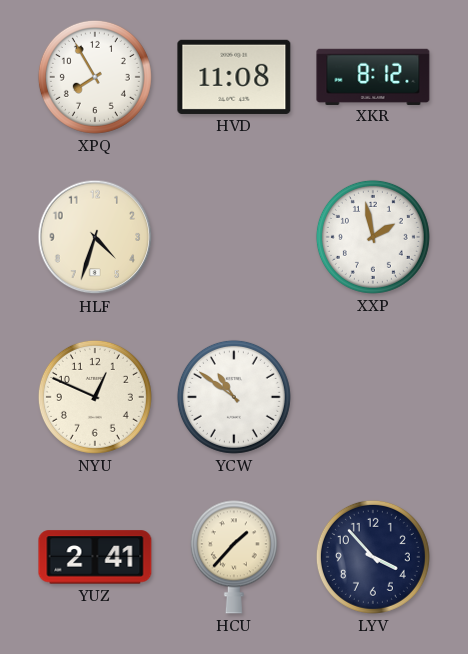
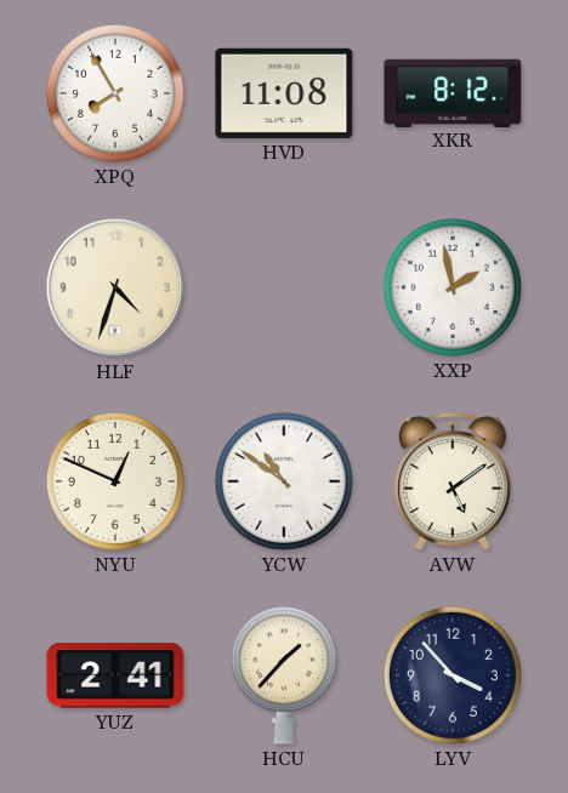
AVW: none -> 5:09 (453, 481)
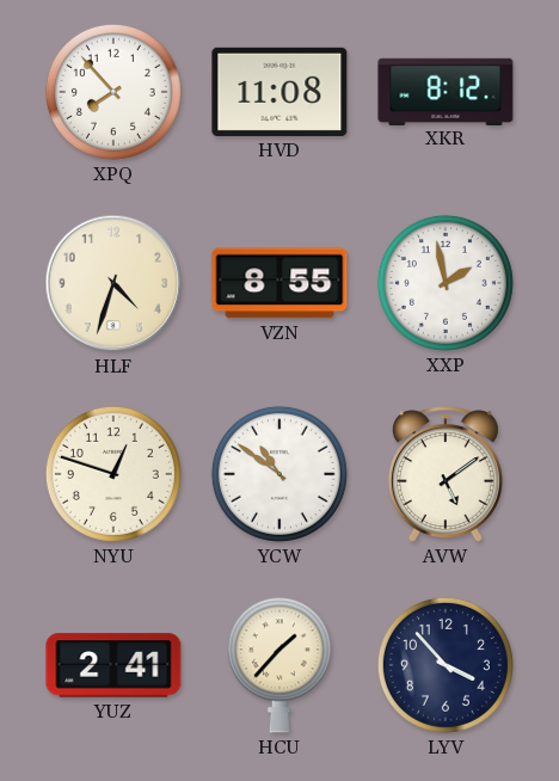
XPQ: 7:55 -> 7:53 (113, 92)
VZN: none -> 8:55 (279, 283)
NYU: 12:49 -> 12:48 (113, 474)
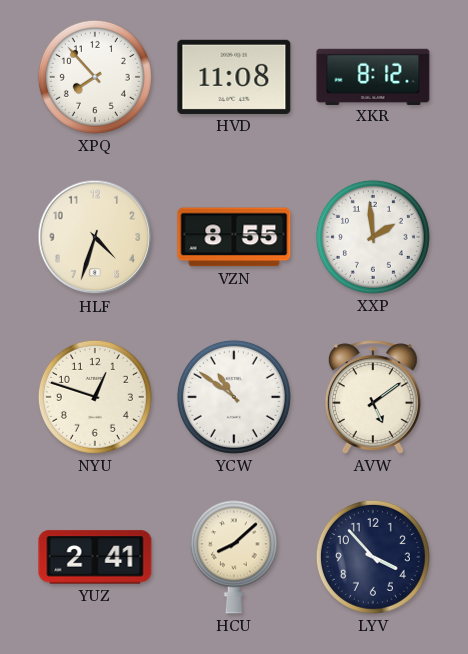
XXP: 1:58 -> 1:59 (373, 237)
HCU: 1:37 -> 8:08 (234, 557)
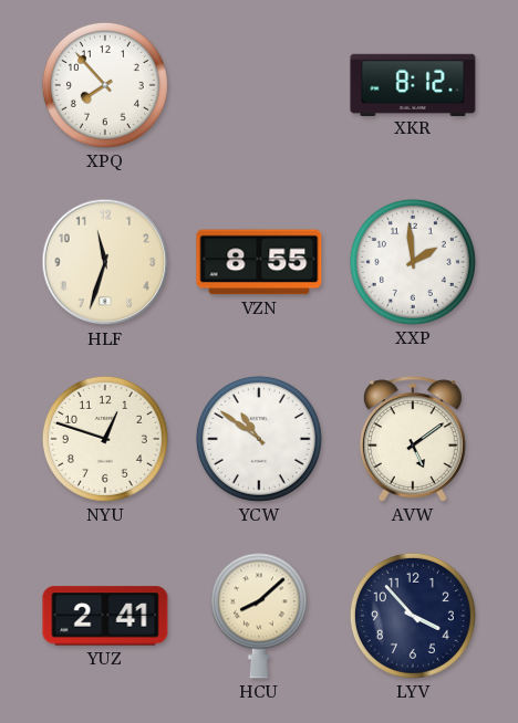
HVD: 11:08 -> none (234, 77)
HLF: 4:33 -> 11:33 (105, 262)
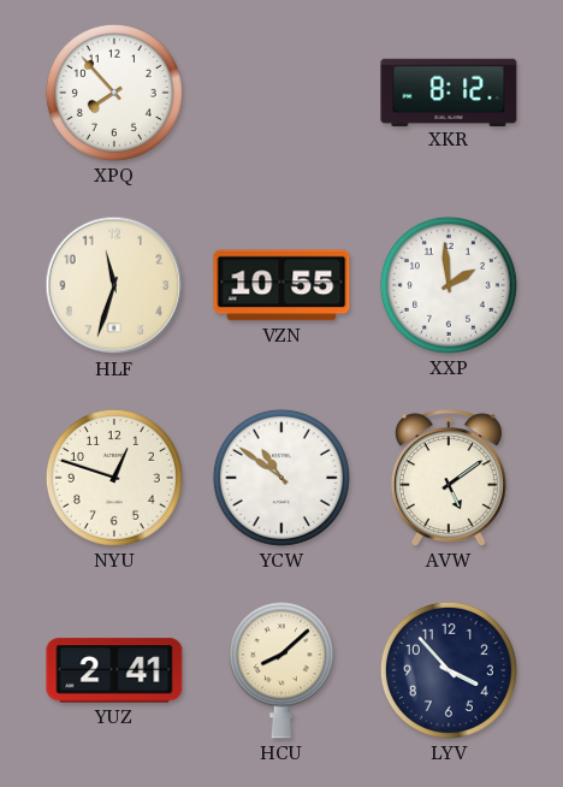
VZN: 8:55 -> 10:55 (281, 285)
